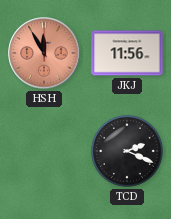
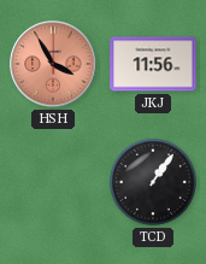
HSH: 11:55 -> 3:55 (53, 64)
TCD: 2:19 -> 1:06 (153, 182)
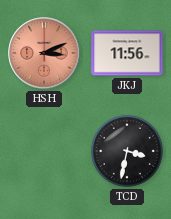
HSH: 3:55 -> 3:11 (44, 53)
TCD: 1:06 -> 3:32 (127, 151)
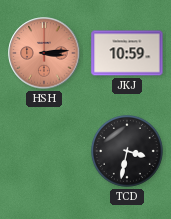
HSH: 3:11 -> 3:14 (44, 53)
JKJ: 11:56 -> 10:59 (127, 53)
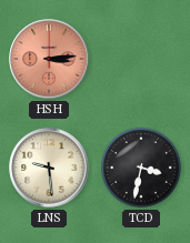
JKJ: 10:59 -> none (127, 53)
LNS: none -> 9:29 (49, 168)
